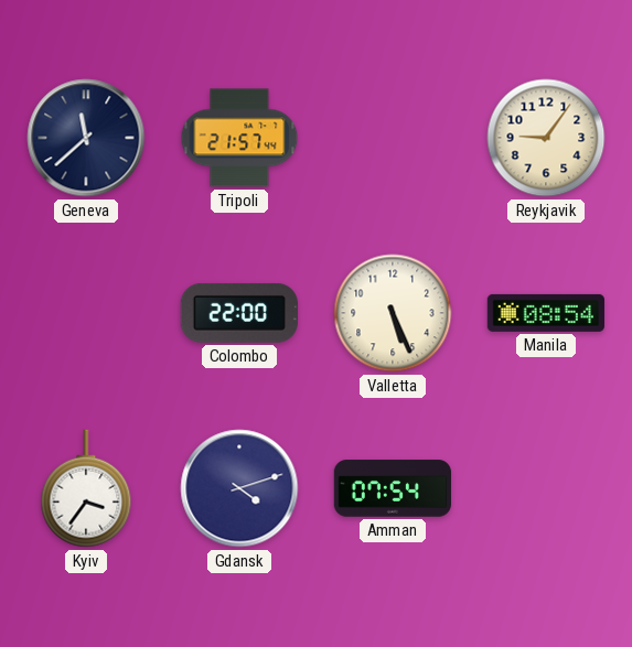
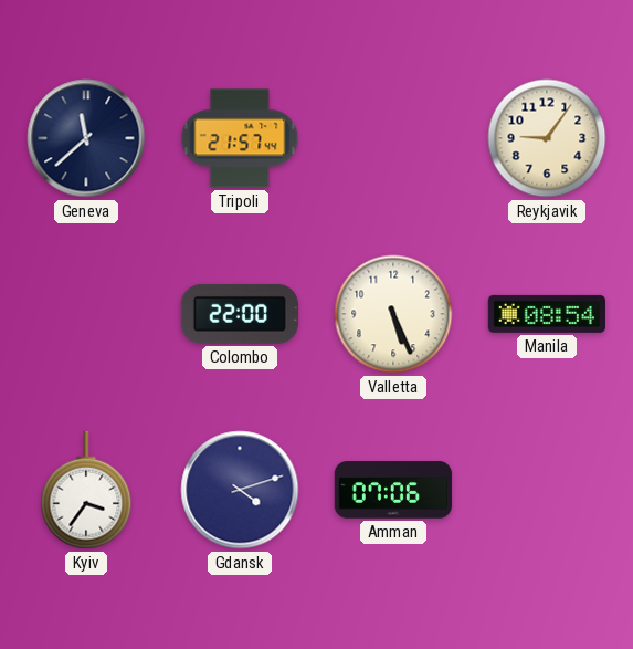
Amman: 07:54 -> 07:06 (392, 490)
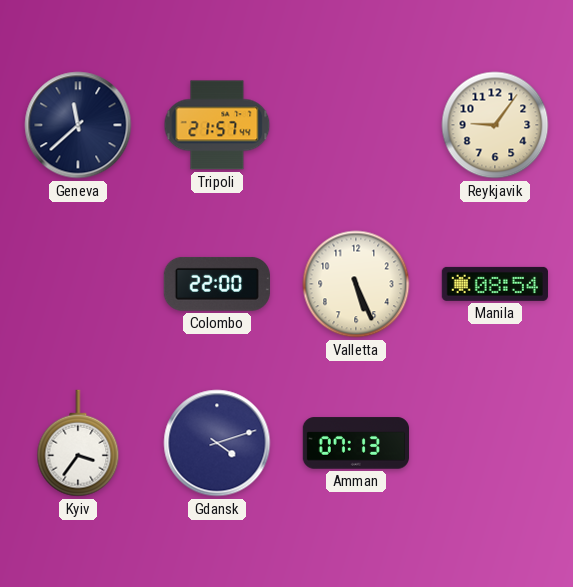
Amman: 07:06 -> 07:13 (355, 443)
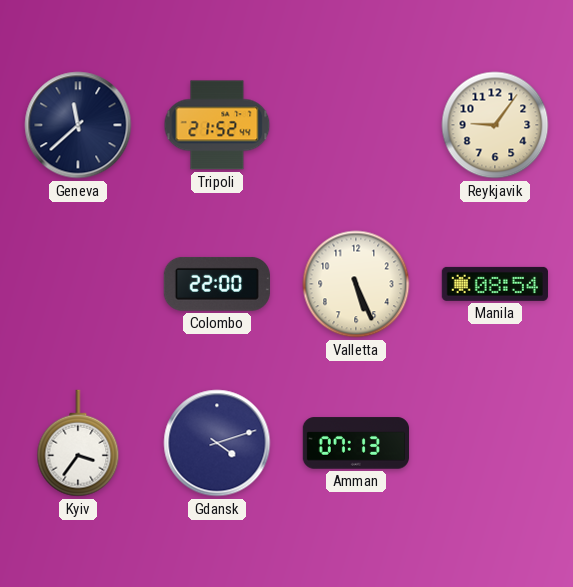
Tripoli: 21:57 -> 21:52 (217, 125)
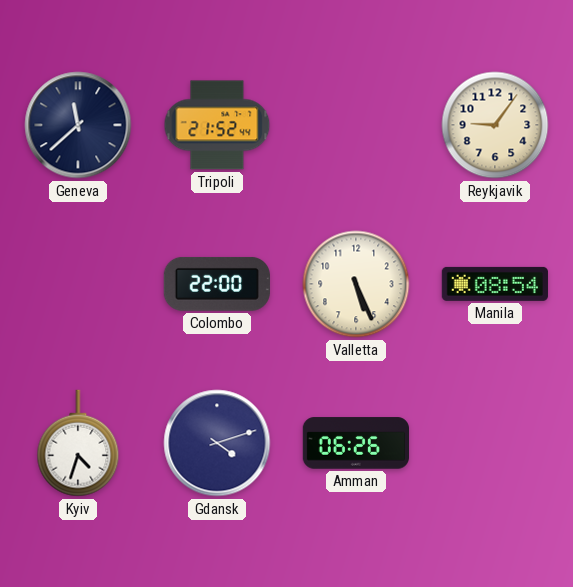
Kyiv: 3:36 -> 4:33 (78, 443)
Amman: 07:13 -> 06:26 (355, 443)
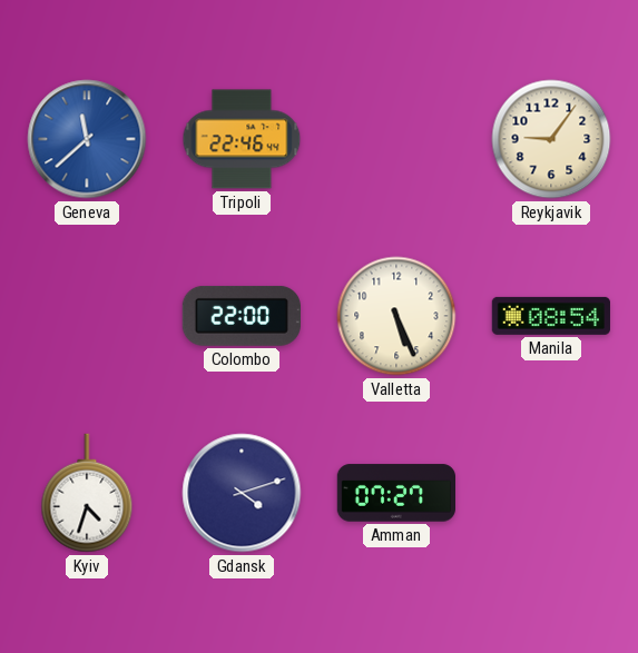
Geneva dial: navy -> blue (87, 139)
Tripoli: 21:52 -> 22:46 (242, 139)
Amman: 06:26 -> 07:27 (395, 493)
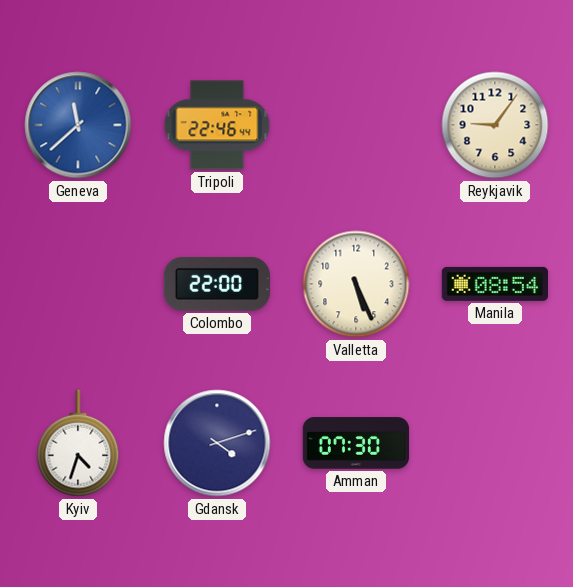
Amman: 07:27 -> 07:30 (355, 443)
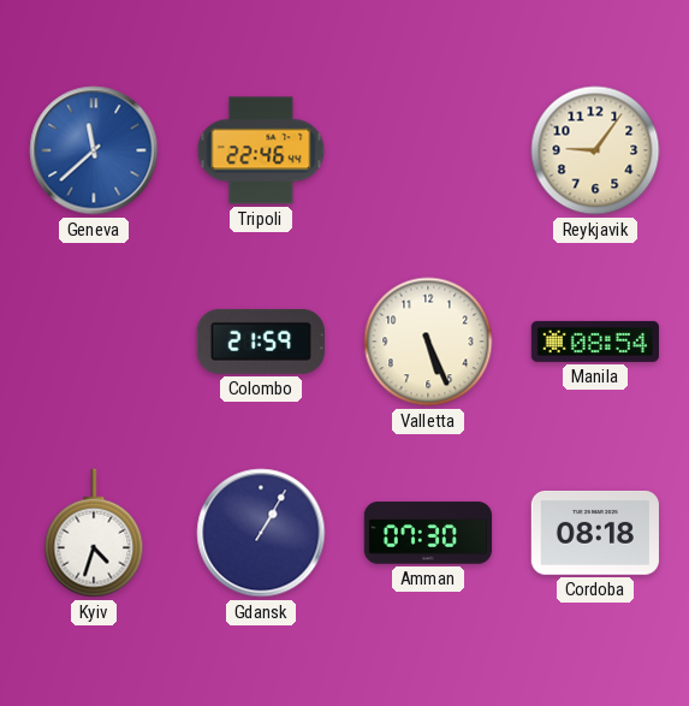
Colombo: 22:00 -> 21:59 (261, 342)
Gdansk: 4:12 -> 1:05 (261, 533)
Cordoba: none -> 08:18 (595, 534)
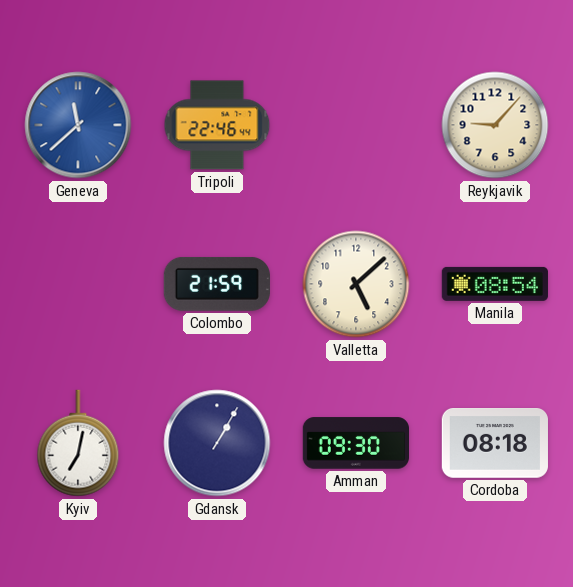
Reykjavik: 9:06 -> 9:07 (495, 125)
Valletta: 5:26 -> 5:08 (356, 284)
Kyiv: 4:33 -> 7:02 (78, 443)
Amman: 07:30 -> 09:30 (355, 443)
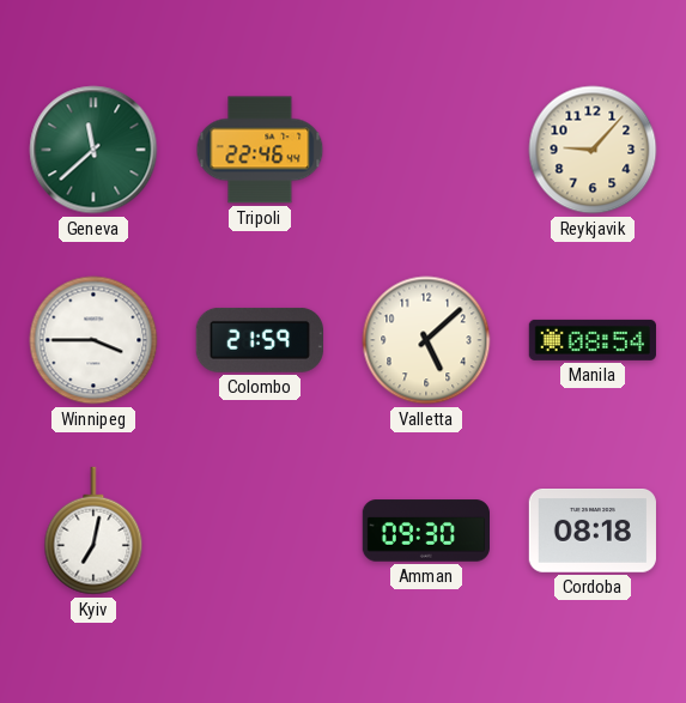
Geneva dial: blue -> green (93, 150)
Winnipeg: none -> 3:45 (93, 340)
Gdansk: 1:05 -> none (217, 443)
